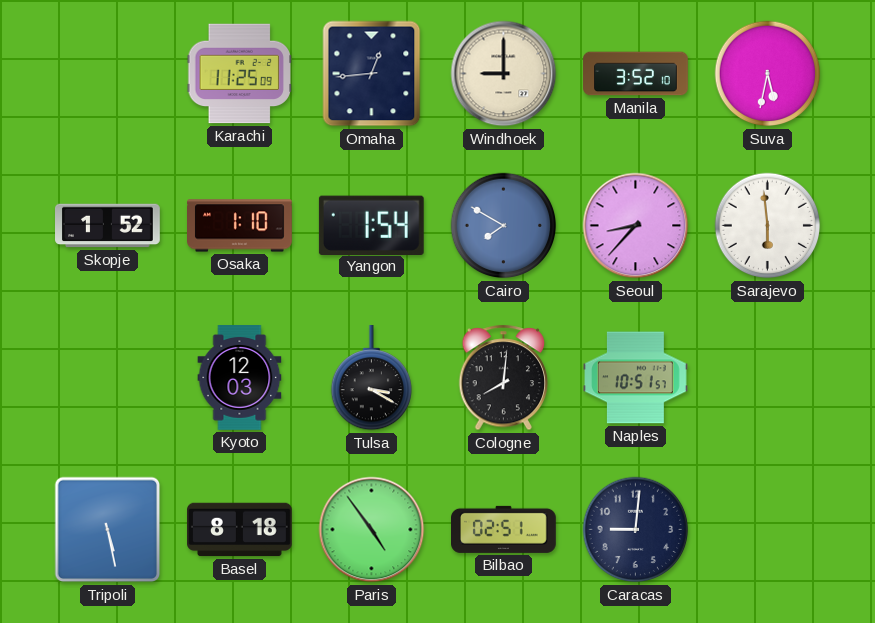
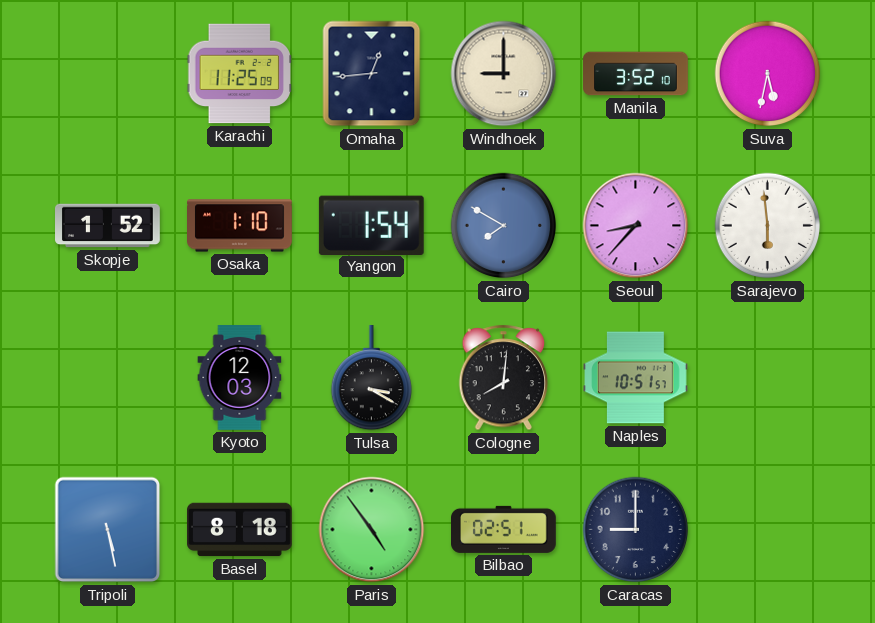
Caracas: 9:01 -> 9:00 (636, 530)
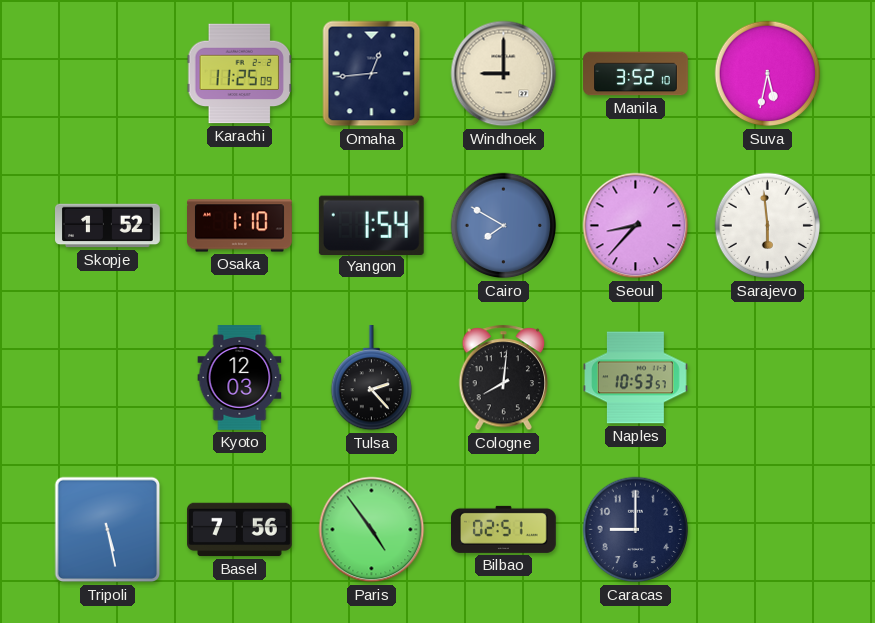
Tulsa: 3:20 -> 2:23 (371, 379)
Naples: 10:51 -> 10:53 (636, 378)
Basel: 8:18 -> 7:56 (240, 530)
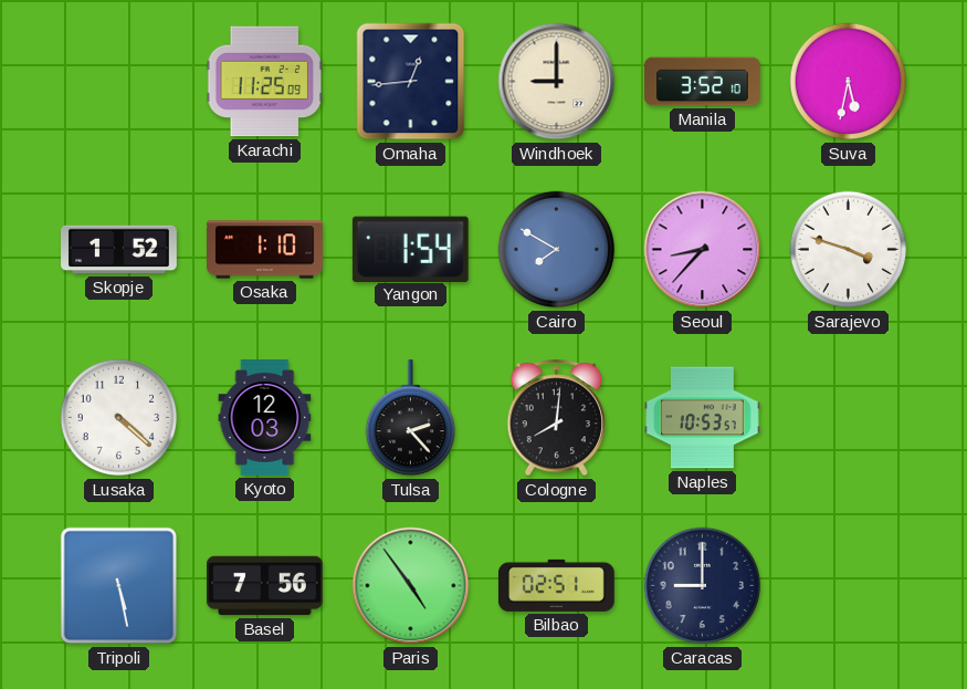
Sarajevo: 5:59 -> 3:48 (849, 250)
Lusaka: none -> 4:22 (119, 418)
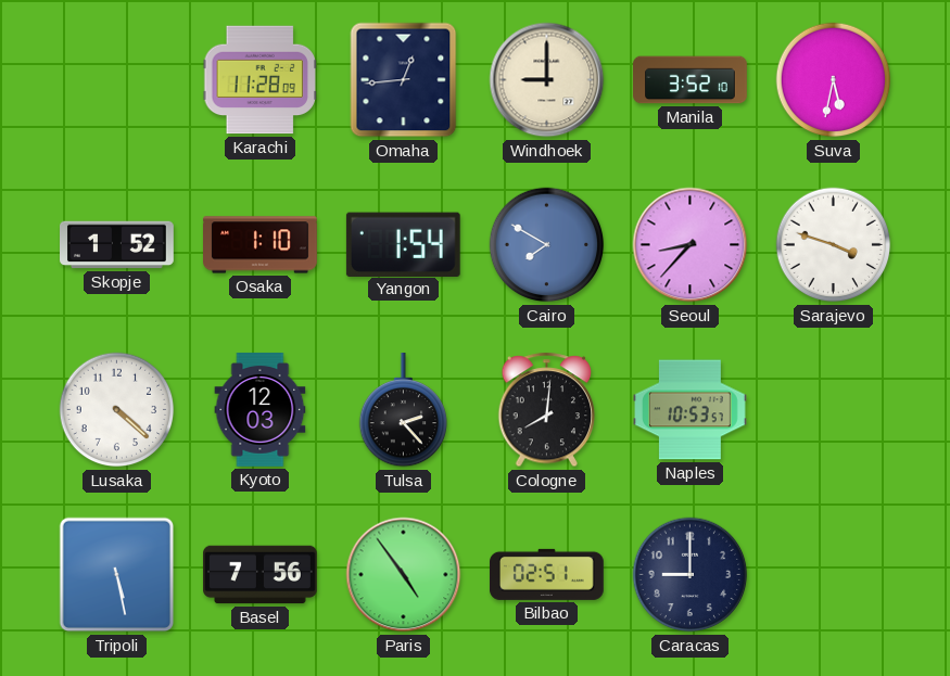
Karachi: 11:25 -> 11:28 (259, 80)
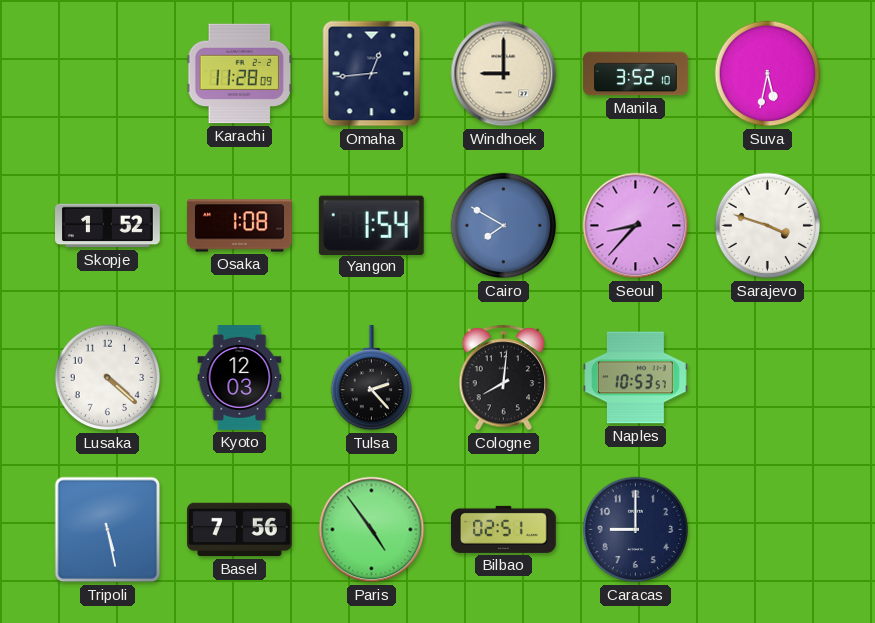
Osaka: 1:10 -> 1:08 (240, 226)
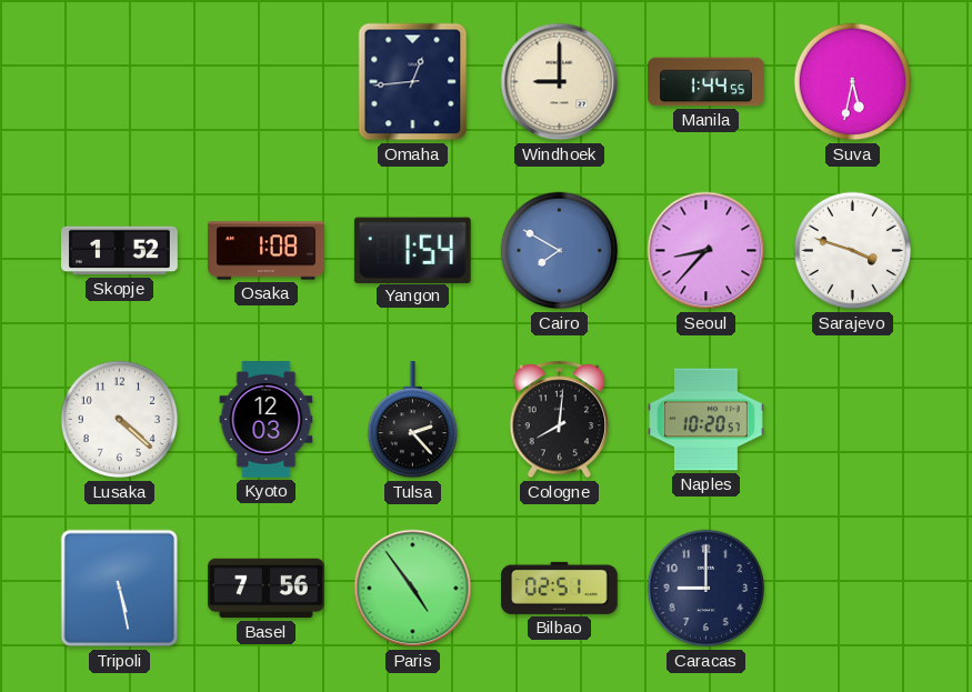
Karachi: 11:28 -> none (239, 74)
Manila: 3:52 -> 1:44 (707, 82)
Naples: 10:53 -> 10:20 (707, 420)
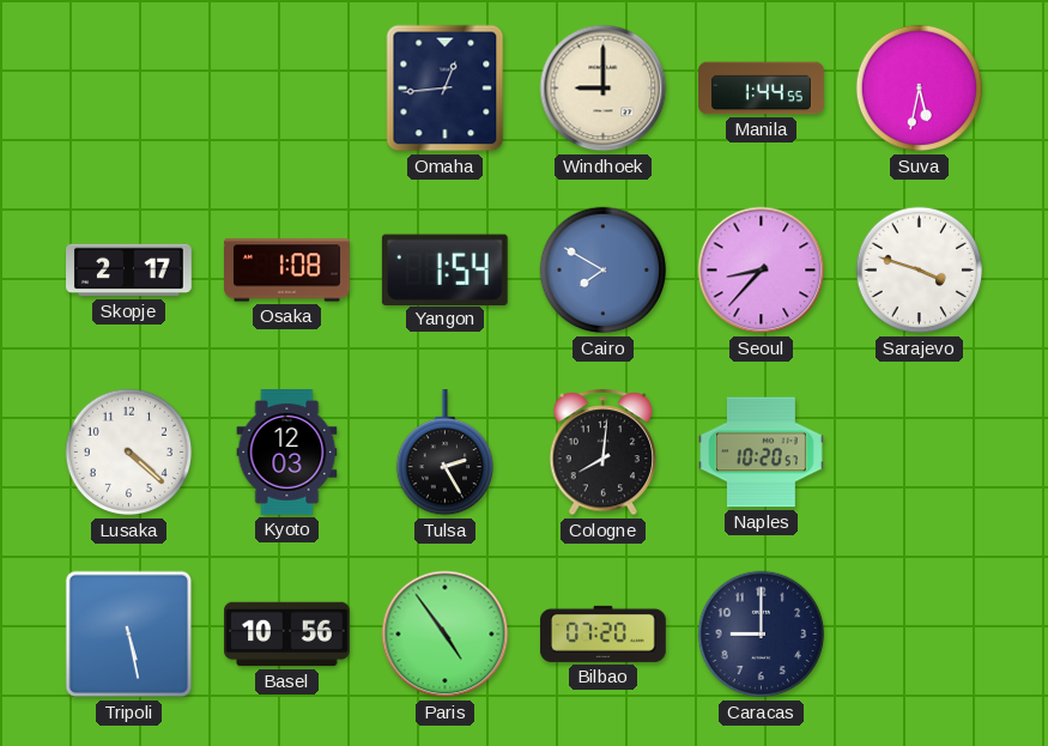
Skopje: 1:52 -> 2:17 (129, 271)
Tulsa: 2:23 -> 2:25 (444, 454)
Basel: 7:56 -> 10:56 (287, 635)
Bilbao: 02:51 -> 07:20 (604, 633)
